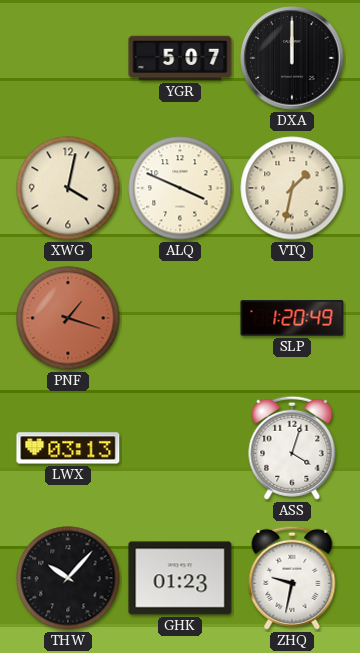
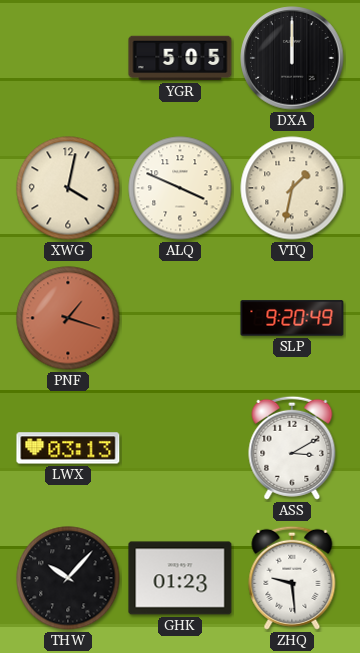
YGR: 5:07 -> 5:05 (180, 58)
SLP: 1:20 -> 9:20 (292, 318)
ASS: 4:03 -> 3:10 (292, 448)
ZHQ: 9:32 -> 9:29 (292, 578)
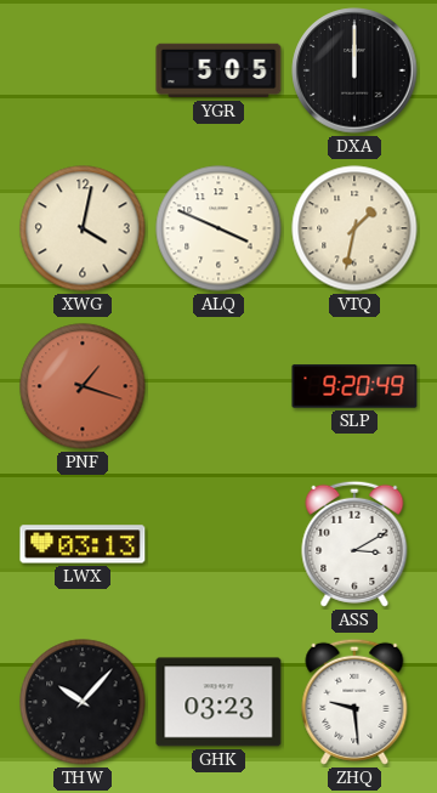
GHK: 01:23 -> 03:23 (218, 702)
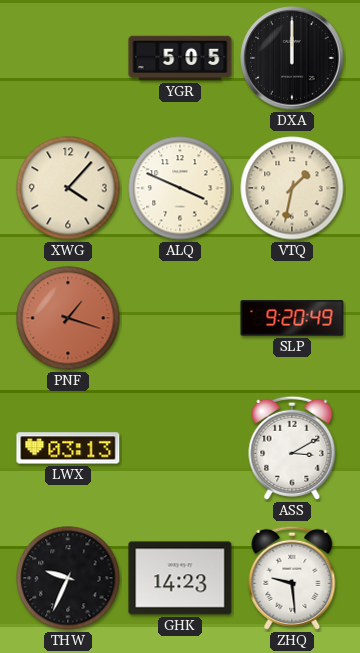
XWG: 4:02 -> 4:07 (68, 188)
THW: 10:07 -> 9:34 (68, 578)
GHK: 03:23 -> 14:23 (180, 578)
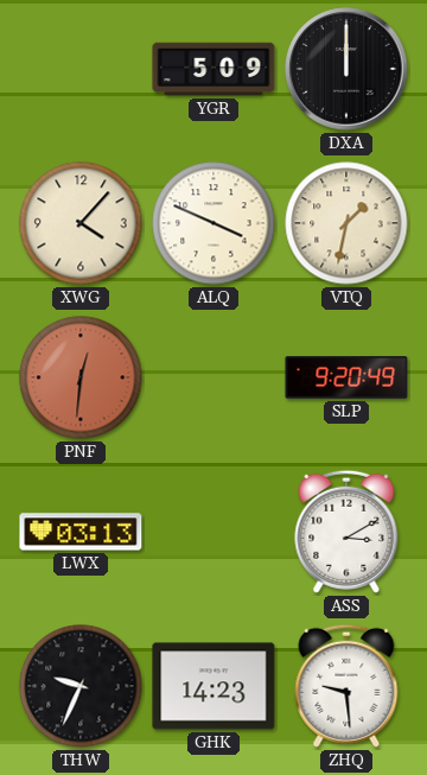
YGR: 5:05 -> 5:09 (213, 69)
PNF: 1:18 -> 12:31 (81, 377)
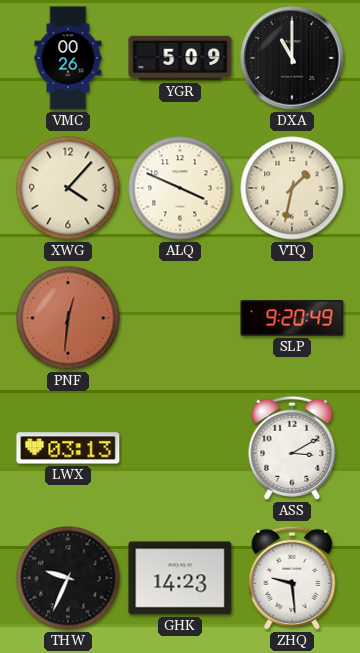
VMC: none -> 00:26 (68, 58)
DXA: 12:00 -> 11:00 (292, 58)
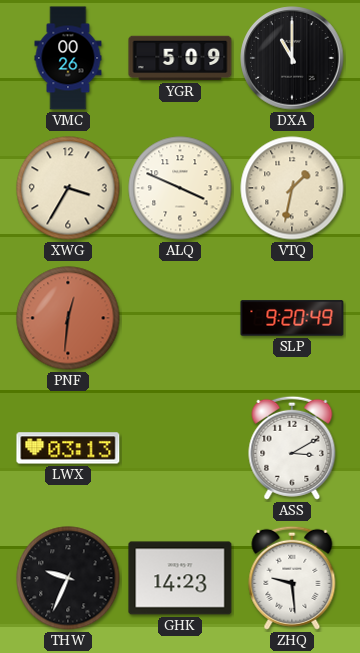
XWG: 4:07 -> 3:35 (68, 188)
